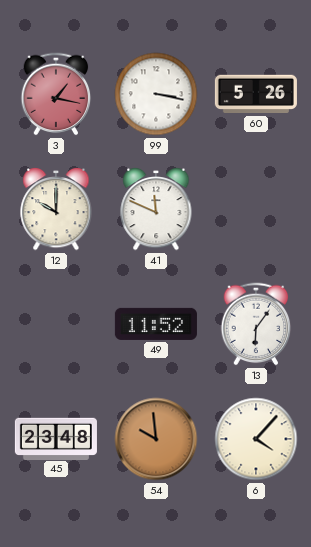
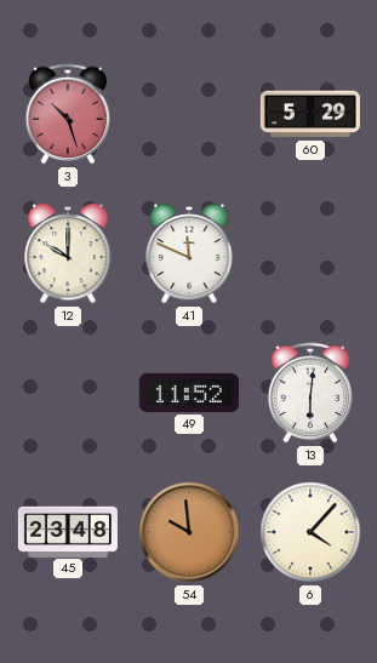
3: 1:17 -> 10:27 (68, 114)
99: 3:17 -> none (156, 94)
60: 5:26 -> 5:29 (310, 114)
13: 6:06 -> 6:01 (310, 393)
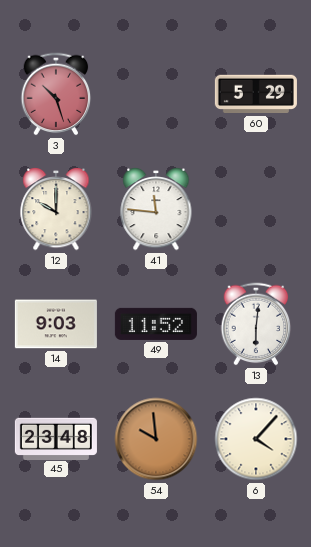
41: 11:49 -> 11:46 (156, 209)
14: none -> 9:03 (56, 324)
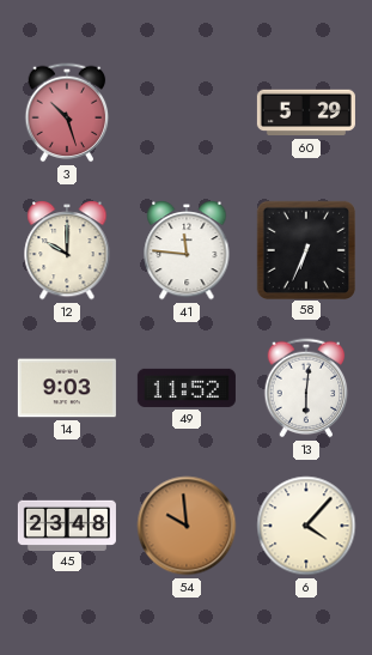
58: none -> 6:34 (305, 249)
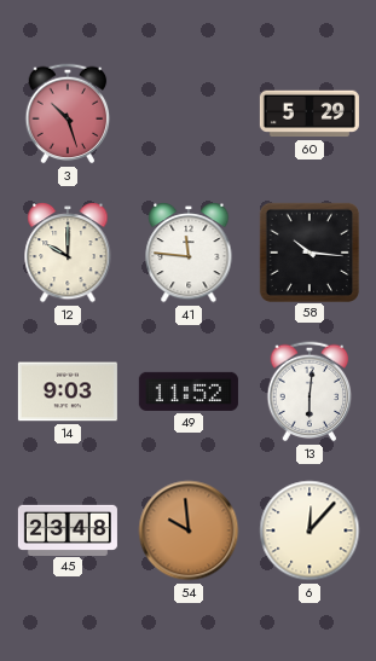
58: 6:34 -> 10:16 (308, 251)
6: 4:07 -> 12:07 (310, 530)
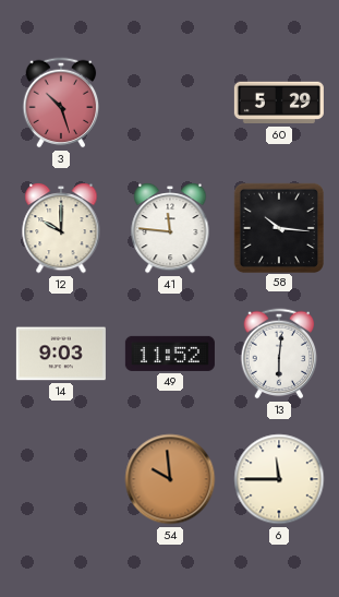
45: 23:48 -> none (68, 529)
6: 12:07 -> 11:45 (279, 479)
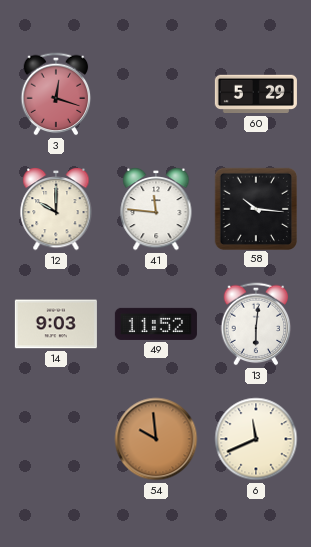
3: 10:27 -> 12:18 (56, 94)
6: 11:45 -> 11:41 (256, 439)
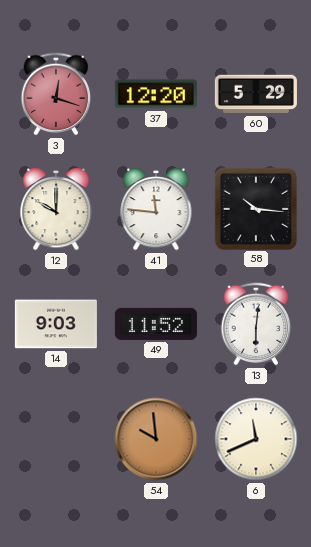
37: none -> 12:20 (156, 94)
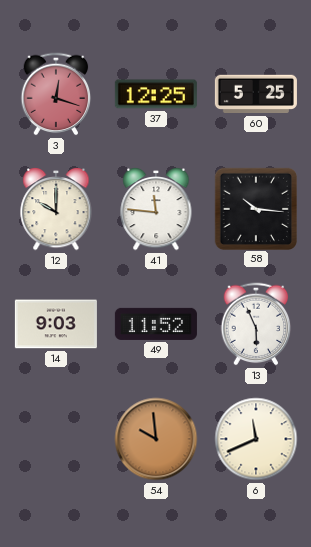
37: 12:20 -> 12:25 (156, 94)
60: 5:29 -> 5:25 (256, 94)
13: 6:01 -> 5:56 (256, 324)
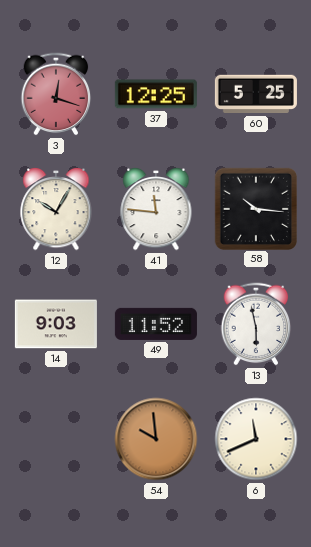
12: 10:00 -> 10:05 (56, 209)
13: 5:56 -> 5:58 (256, 324)
